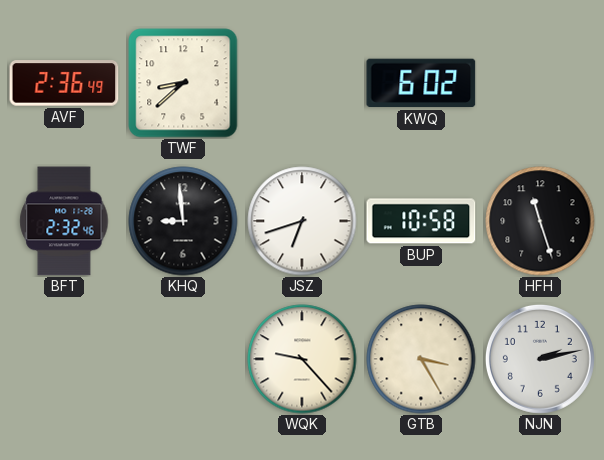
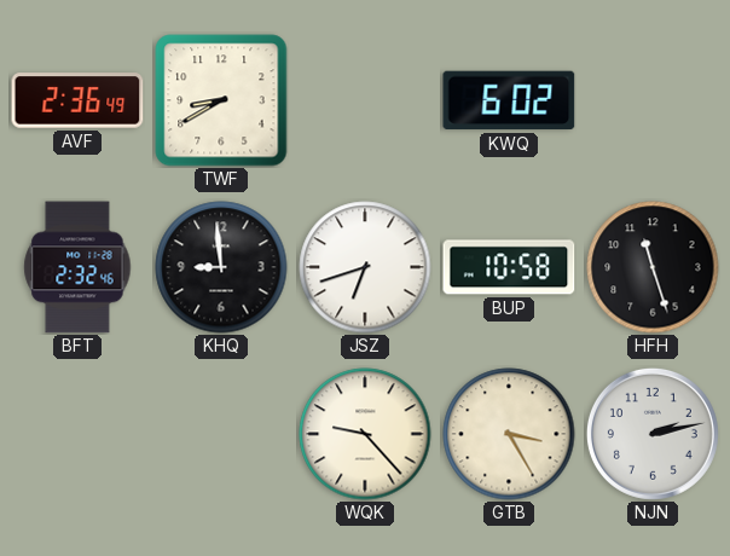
TWF: 8:38 -> 8:40 (221, 100)
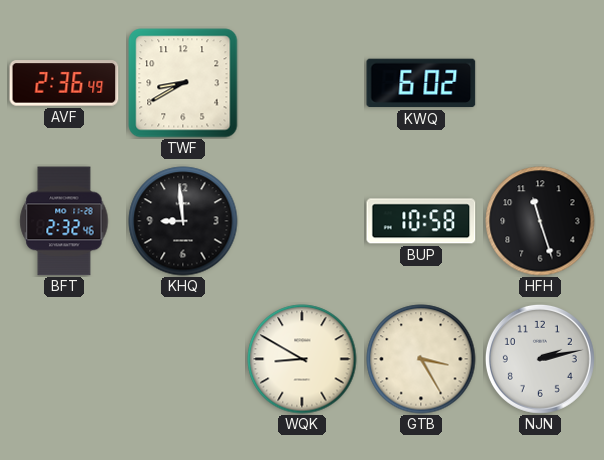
JSZ: 6:42 -> none (365, 267)
WQK: 9:23 -> 8:50 (302, 359)
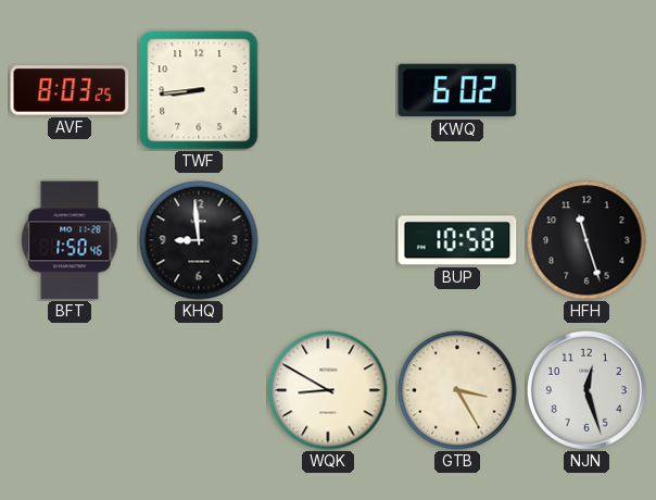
AVF: 2:36 -> 8:03 (70, 90)
TWF: 8:40 -> 8:44 (199, 90)
BFT: 2:32 -> 1:50 (70, 240)
NJN: 2:13 -> 12:27 (586, 390)
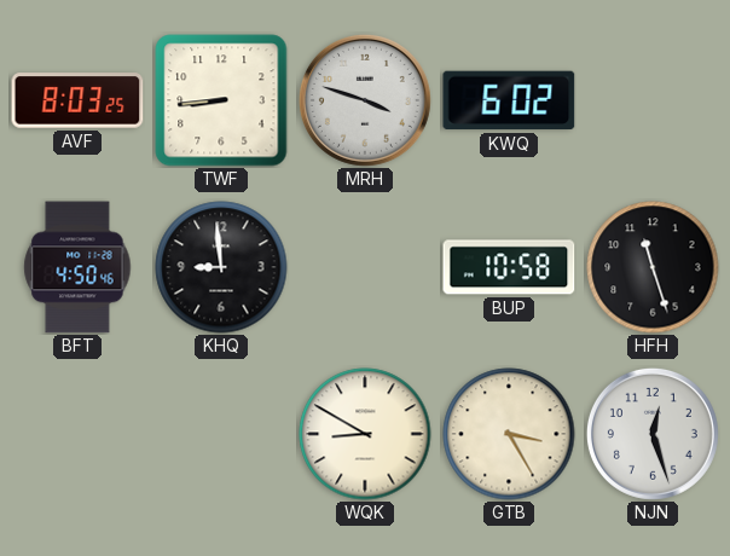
MRH: none -> 3:48 (365, 100)
BFT: 1:50 -> 4:50 (77, 267)
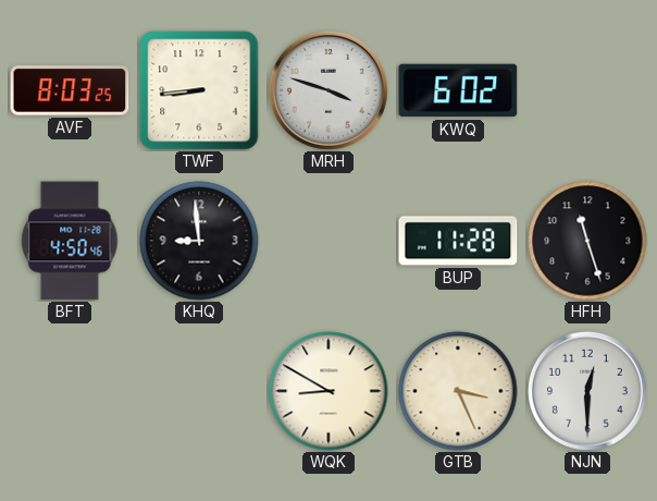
BUP: 10:58 -> 11:28 (458, 241)
GTB: 3:25 -> 3:26 (458, 391)
NJN: 12:27 -> 12:30 (587, 391)
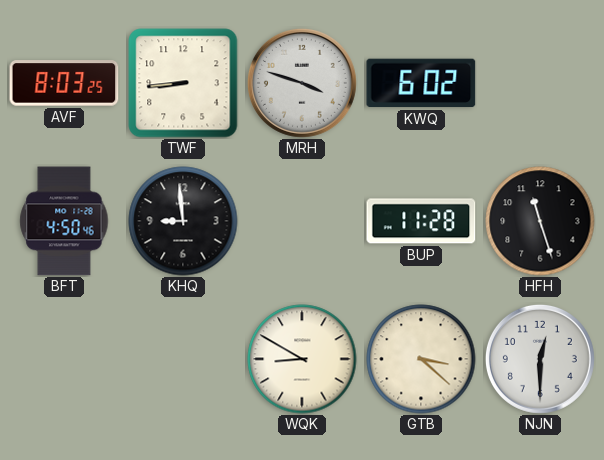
GTB: 3:26 -> 3:22 (421, 359)
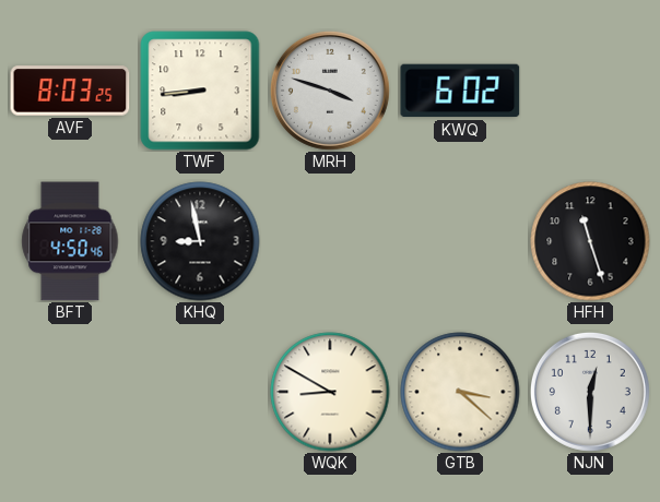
KHQ: 8:59 -> 8:58 (200, 241)
BUP: 11:28 -> none (421, 221)
